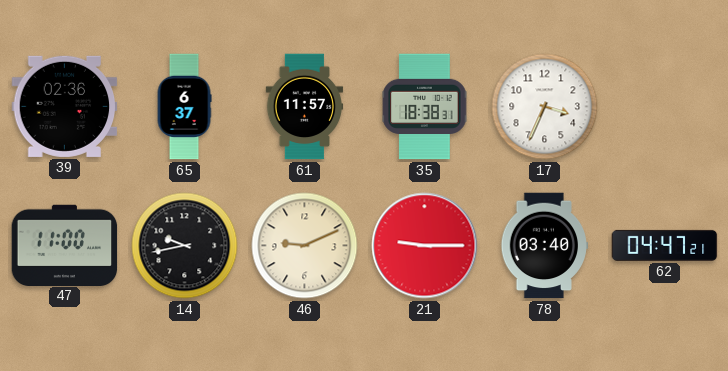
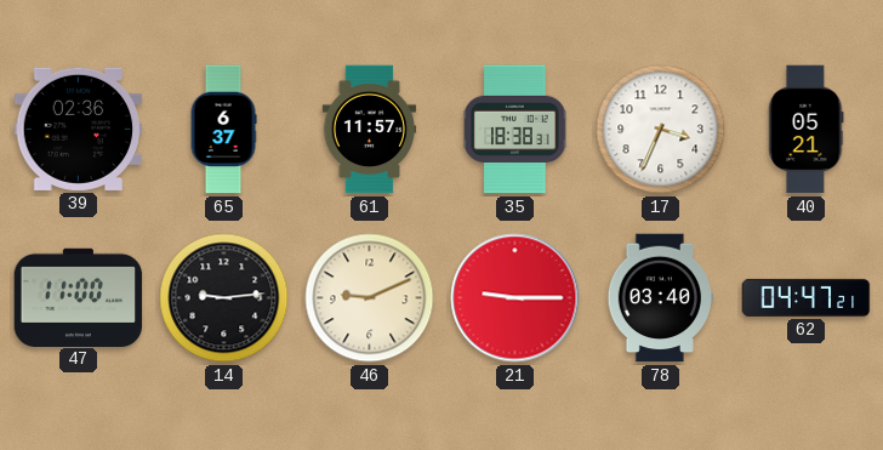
40: none -> 05:21 (807, 130)
14: 9:43 -> 9:14 (224, 298)
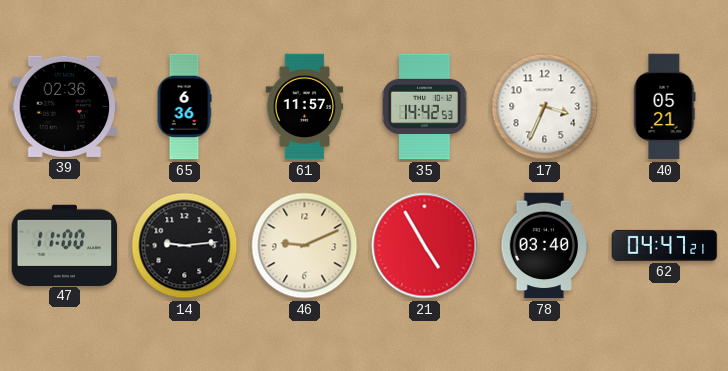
65: 6:37 -> 6:36 (184, 107)
35: 18:38 -> 14:42 (425, 107)
21: 9:15 -> 4:55 (425, 246)
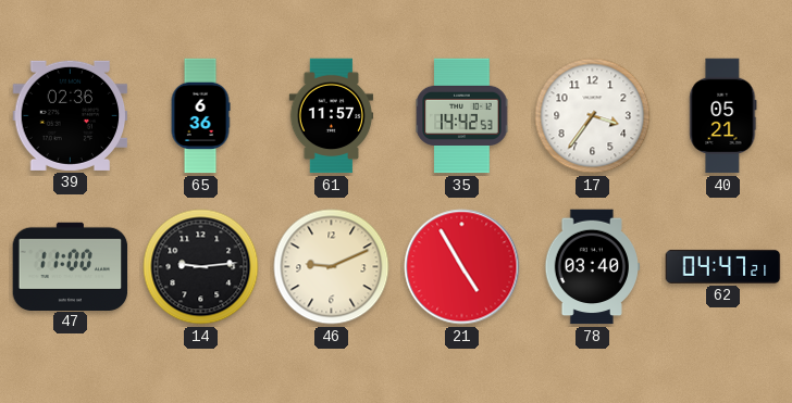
17: 3:34 -> 3:36 (593, 116)
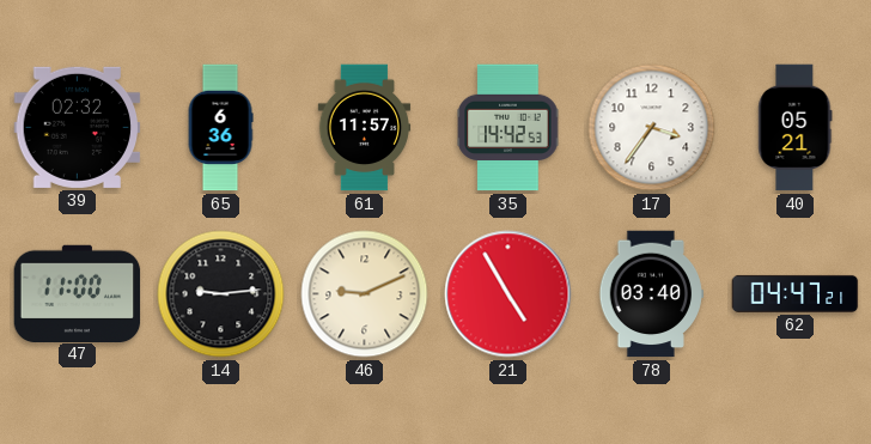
39: 02:36 -> 02:32 (78, 127)
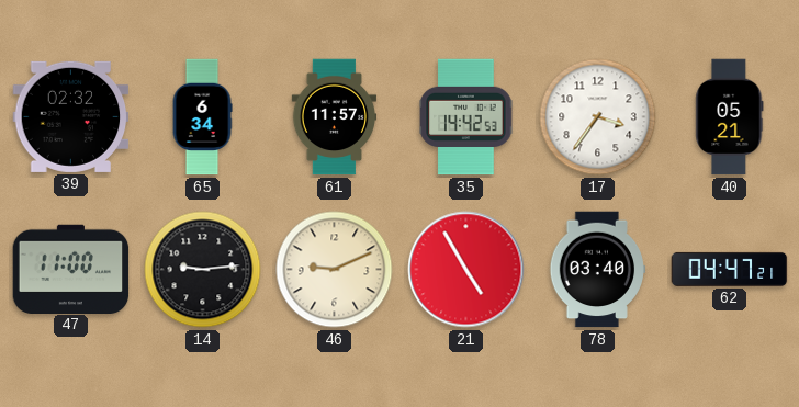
65: 6:36 -> 6:34 (202, 117)
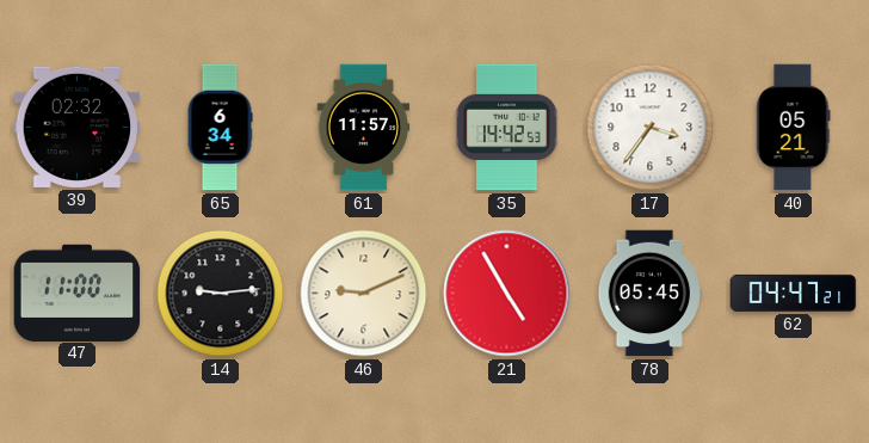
78: 03:40 -> 05:45 (651, 294)
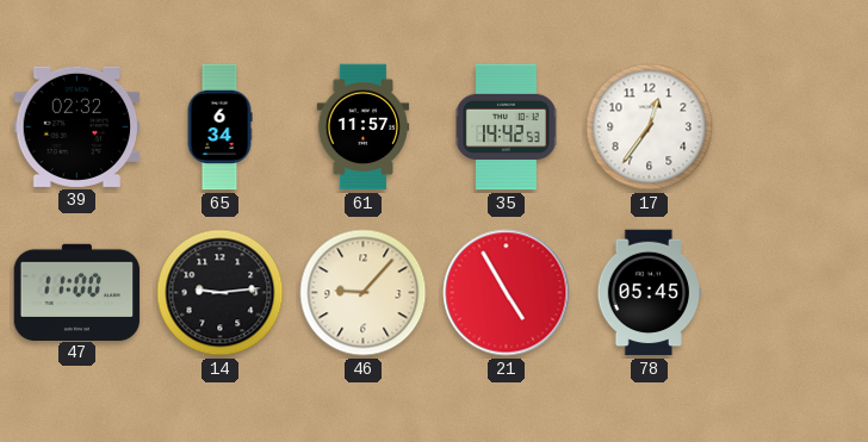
17: 3:36 -> 12:36 (650, 127)
40: 05:21 -> none (794, 128)
46: 9:11 -> 9:07 (364, 293)
62: 04:47 -> none (794, 293)
